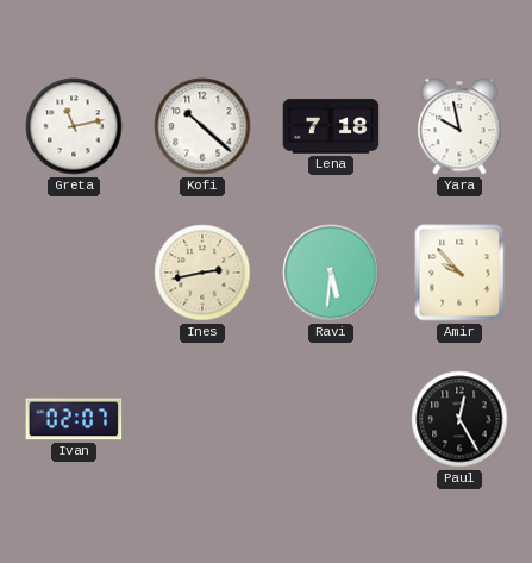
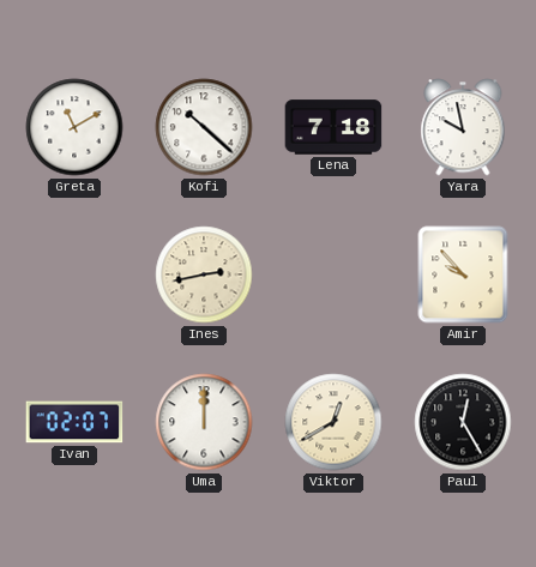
Greta: 11:13 -> 11:10 (74, 127)
Ravi: 5:31 -> none (331, 273)
Uma: none -> 12:00 (204, 422)
Viktor: none -> 12:40 (333, 422)
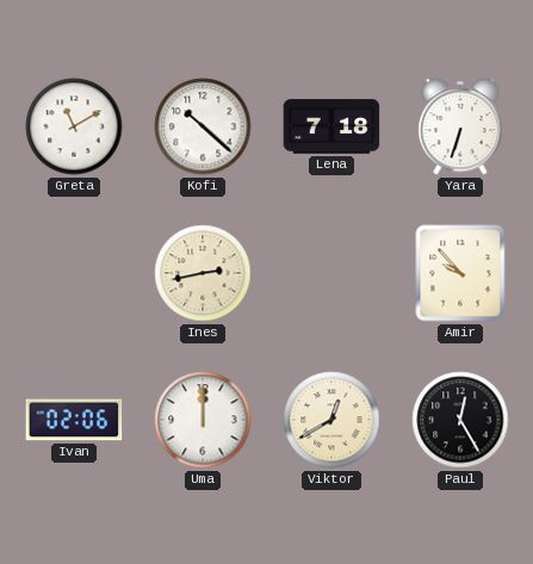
Yara: 9:58 -> 6:33 (460, 126)
Ivan: 02:07 -> 02:06 (74, 420)
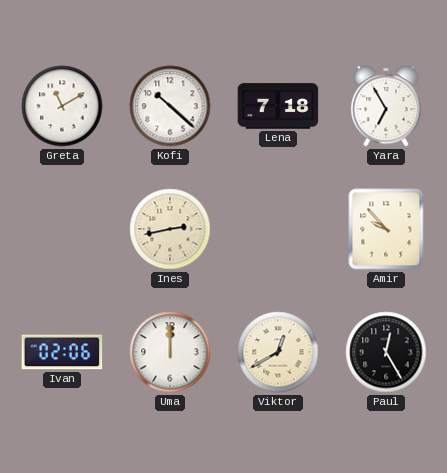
Yara: 6:33 -> 6:55 (386, 106)
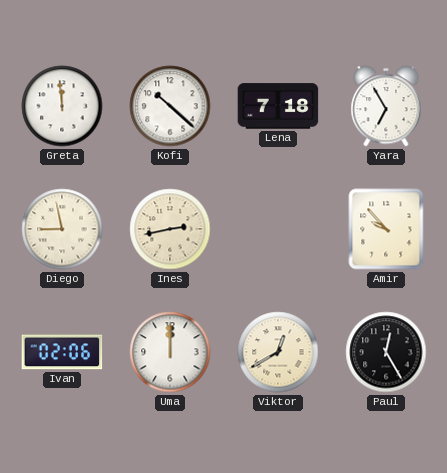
Greta: 11:10 -> 11:59 (62, 106)
Diego: none -> 8:58 (62, 229)
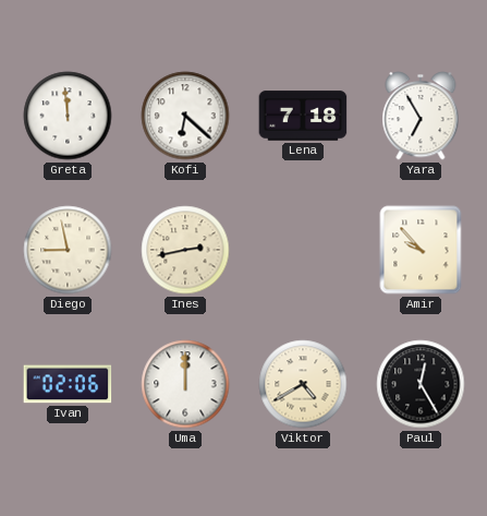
Kofi: 10:22 -> 6:22 (185, 116)
Viktor: 12:40 -> 4:40 (303, 384)
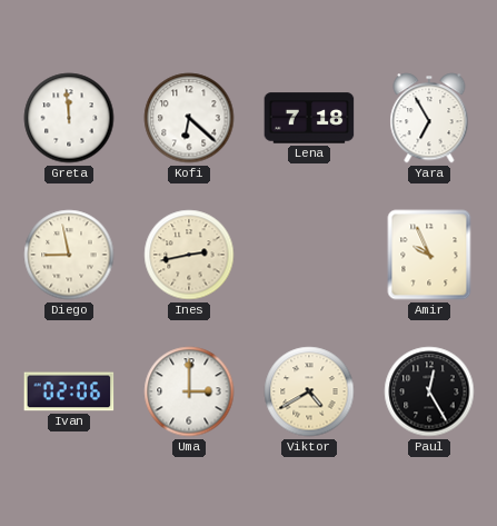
Amir: 9:53 -> 9:56 (429, 255)
Uma: 12:00 -> 3:00 (189, 391)
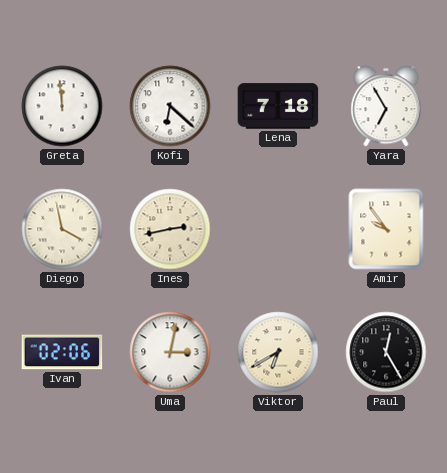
Diego: 8:58 -> 3:58 (62, 229)
Amir: 9:56 -> 9:54 (386, 229)
Uma: 3:00 -> 3:02 (170, 352)
Viktor: 4:40 -> 6:40 (278, 352)
